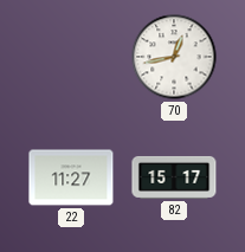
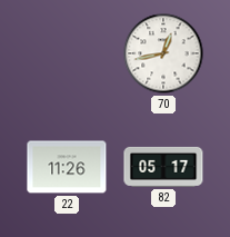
22: 11:27 -> 11:26 (67, 167)
82: 15:17 -> 05:17 (163, 167)
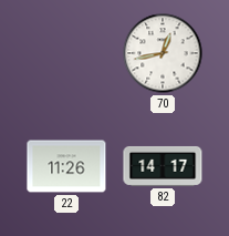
82: 05:17 -> 14:17 (163, 166)
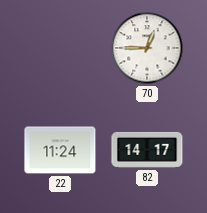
70: 12:43 -> 12:45 (147, 48)
22: 11:26 -> 11:24 (60, 150)
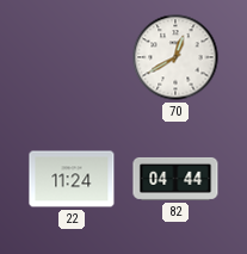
70: 12:45 -> 12:40 (175, 57)
82: 14:17 -> 04:44 (175, 179)
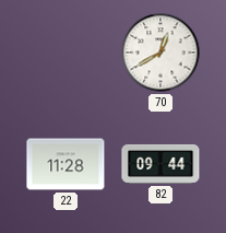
22: 11:24 -> 11:28 (66, 164)
82: 04:44 -> 09:44 (160, 164)
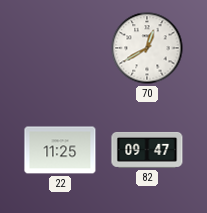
22: 11:28 -> 11:25 (60, 150)
82: 09:44 -> 09:47 (147, 150)
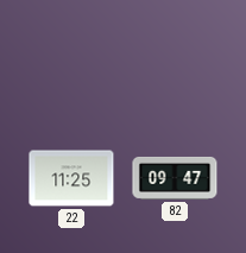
70: 12:40 -> none (147, 48)
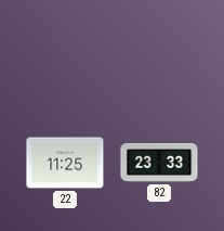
82: 09:47 -> 23:33 (159, 163)
